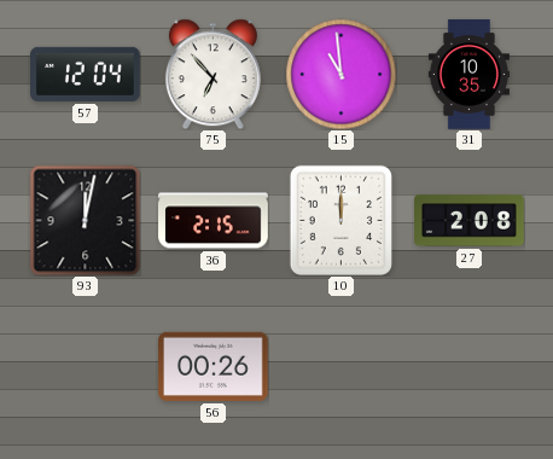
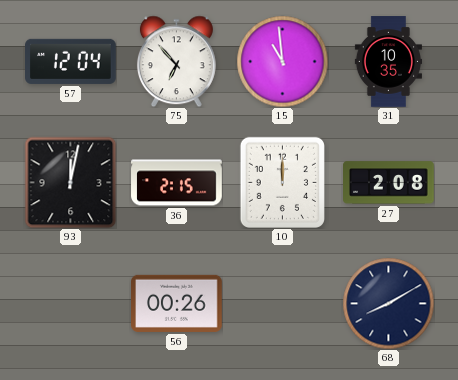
68: none -> 8:10 (388, 303)
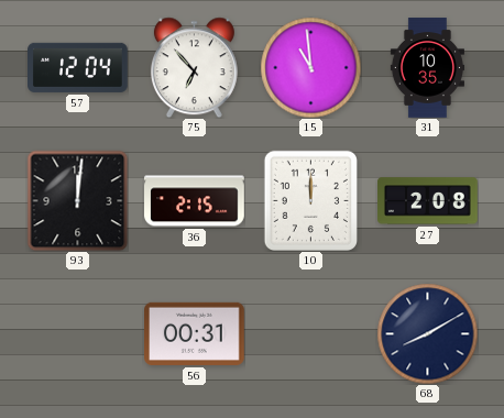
93: 12:02 -> 12:01 (77, 200)
56: 00:26 -> 00:31 (195, 333)
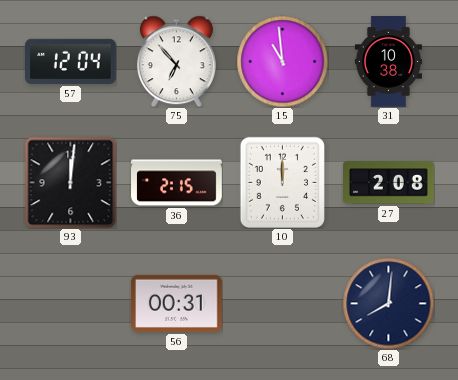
31: 10:35 -> 10:38 (388, 62)
68: 8:10 -> 8:01 (388, 303)
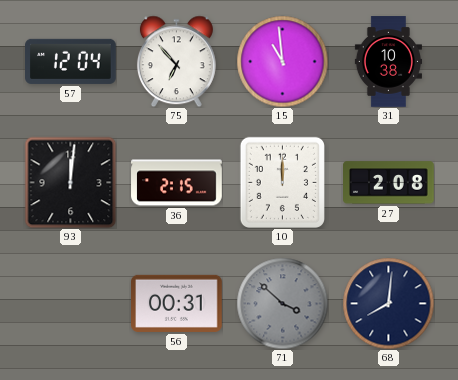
71: none -> 3:52 (282, 303)
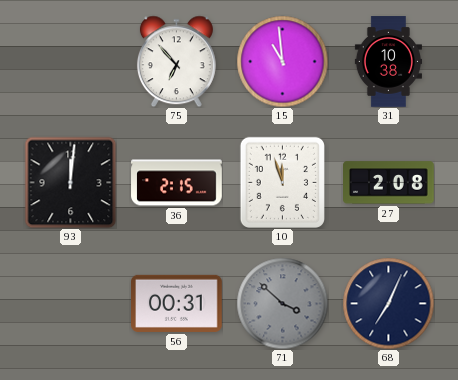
57: 12:04 -> none (71, 61)
10: 12:00 -> 11:57 (282, 182)
68: 8:01 -> 7:04 (388, 303)
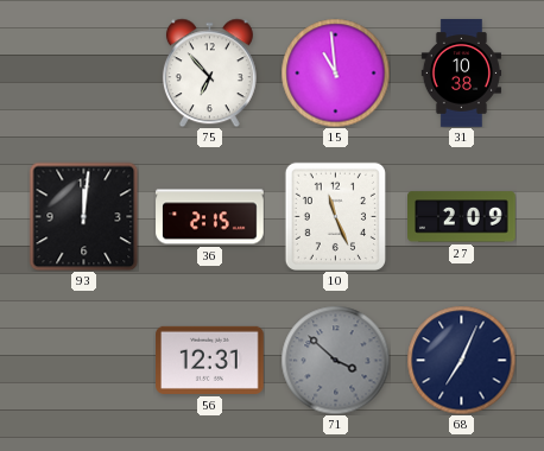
10: 11:57 -> 11:26 (335, 216)
27: 2:08 -> 2:09 (462, 217)
56: 00:31 -> 12:31 (210, 360)
